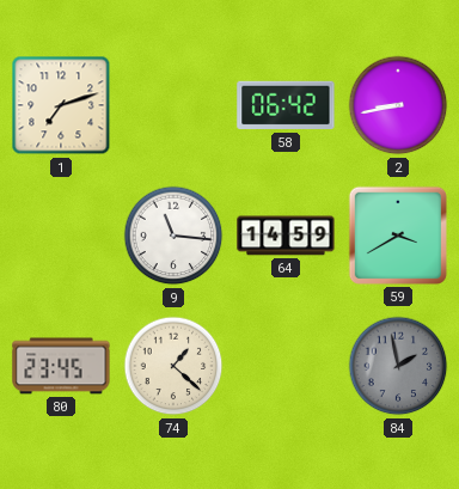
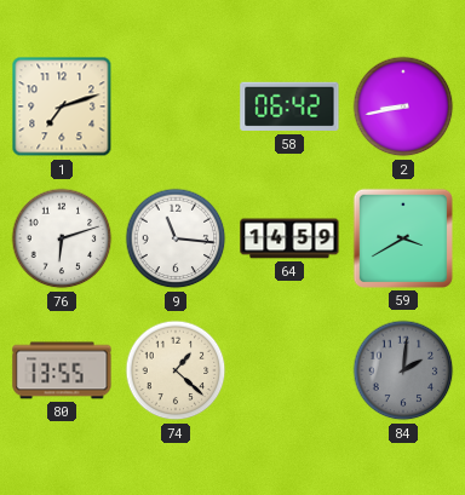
76: none -> 6:12 (62, 238)
80: 23:45 -> 13:55 (62, 370)
84: 1:58 -> 2:01 (403, 370)
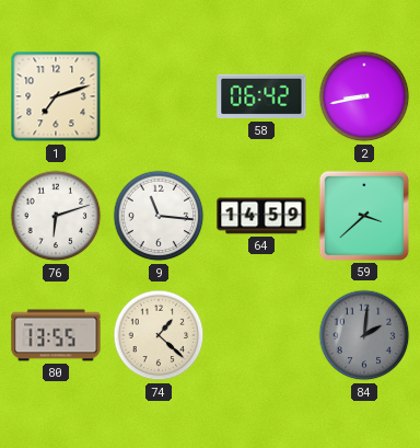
59: 3:40 -> 3:38 (364, 216)
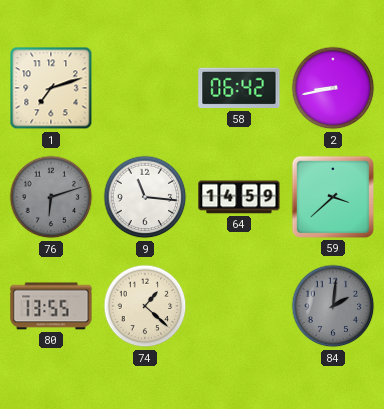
76 dial: white -> grey (51, 197)
